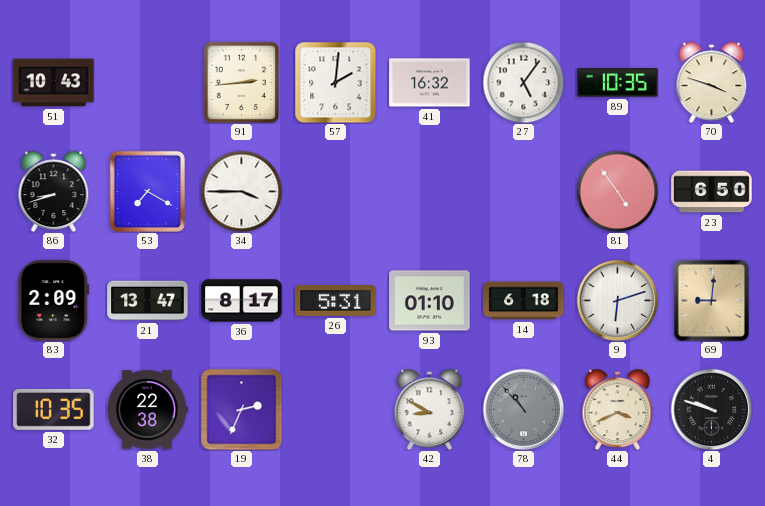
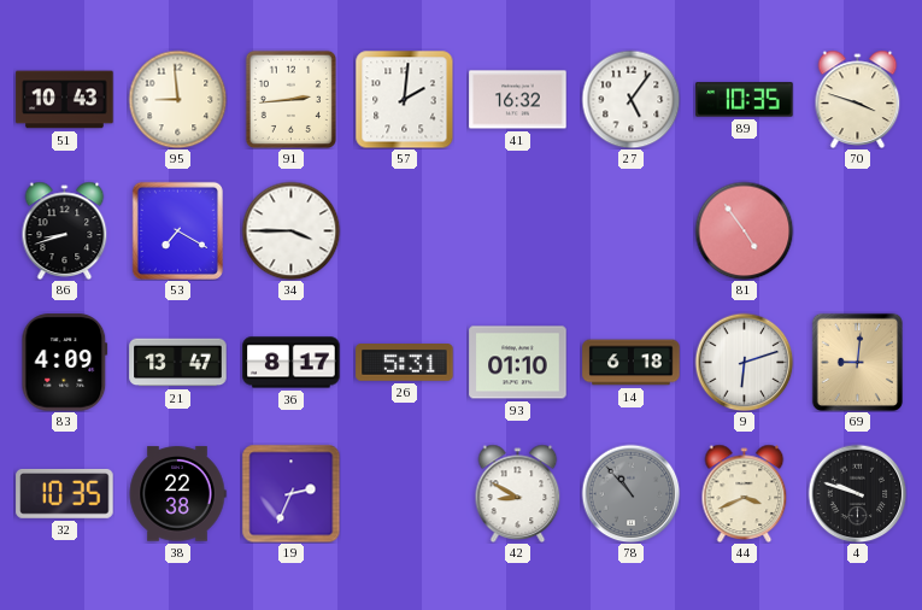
95: none -> 8:59 (177, 99)
23: 6:50 -> none (712, 192)
83: 2:09 -> 4:09 (65, 363)
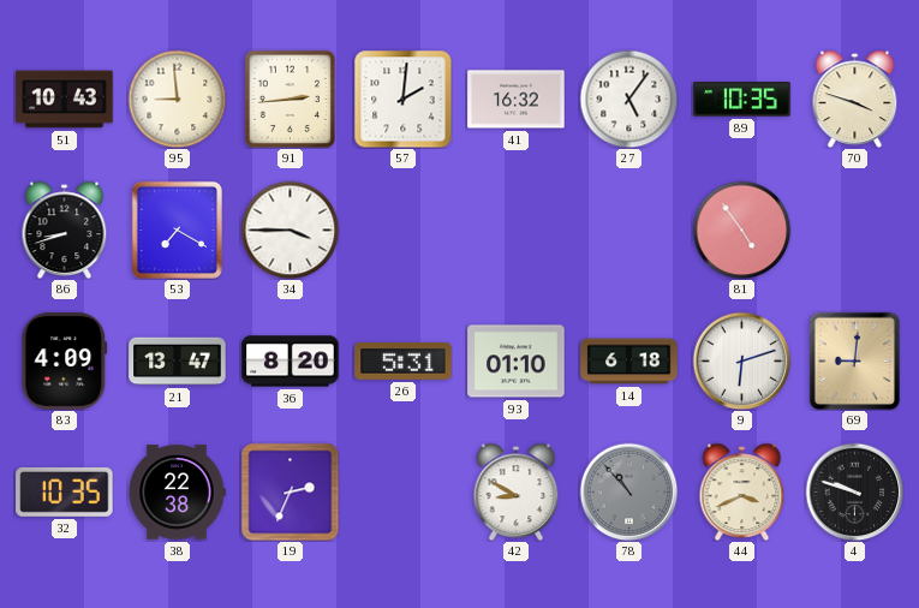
36: 8:17 -> 8:20 (291, 362)
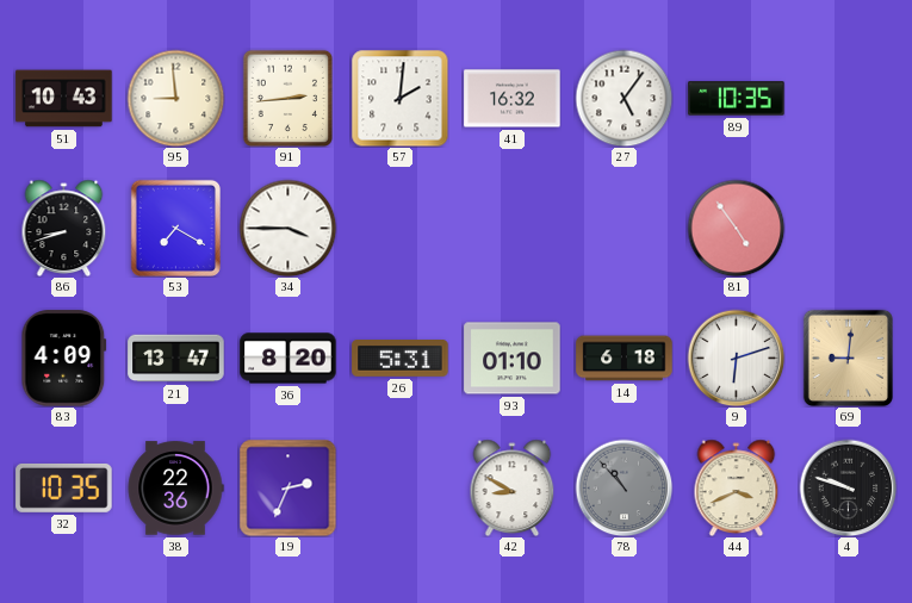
70: 3:48 -> none (855, 99)
38: 22:38 -> 22:36 (175, 489)
